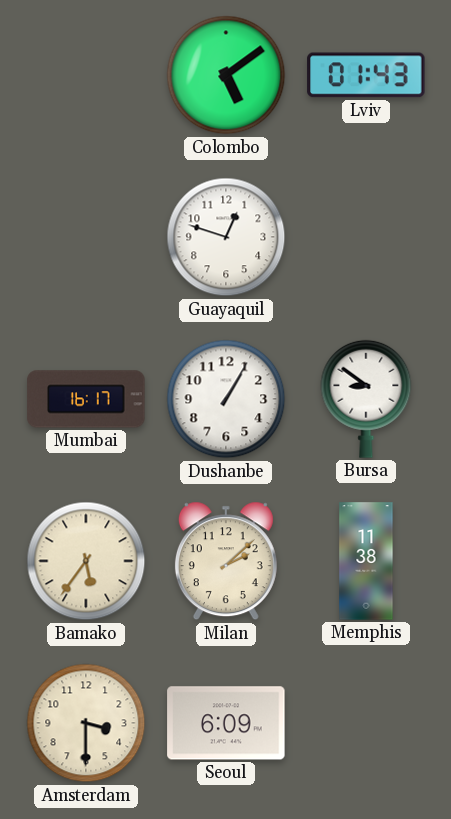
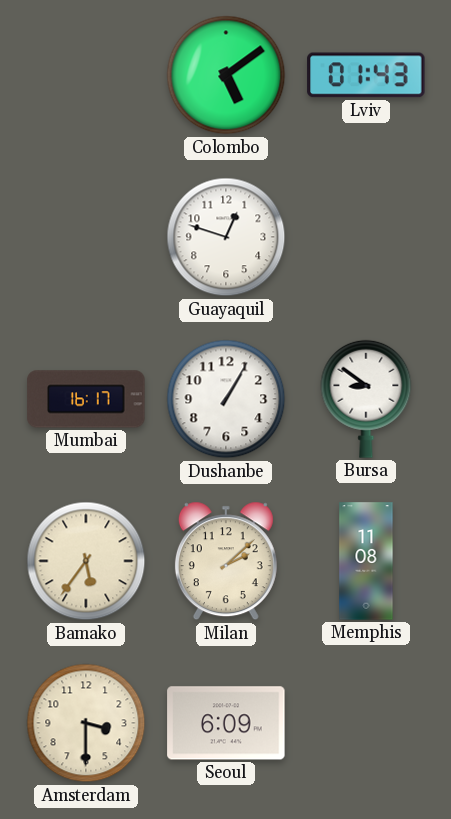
Memphis: 11:38 -> 11:08 (366, 561)
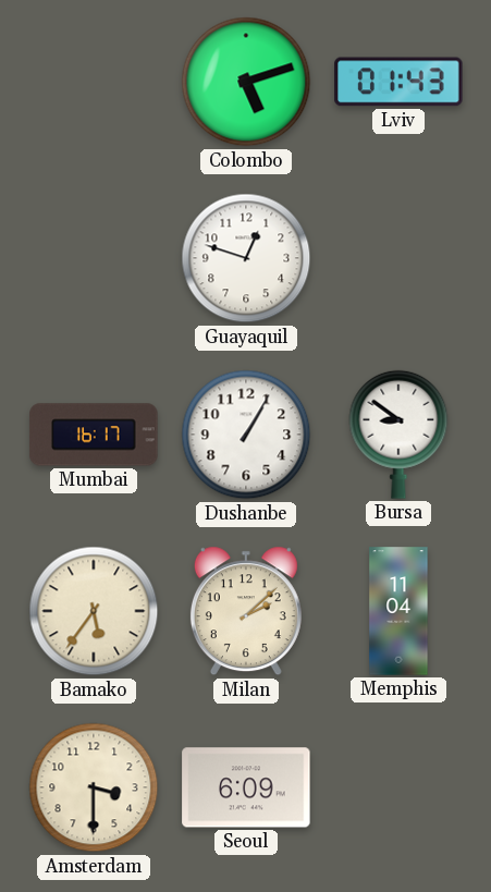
Colombo: 5:09 -> 5:12 (246, 82)
Memphis: 11:08 -> 11:04 (398, 611)
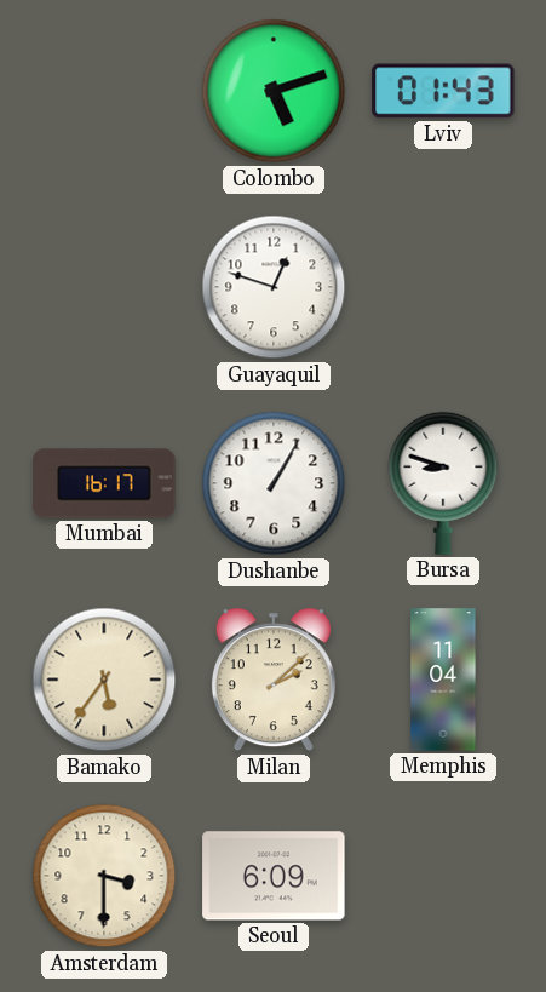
Bursa: 8:51 -> 8:48 (443, 483)
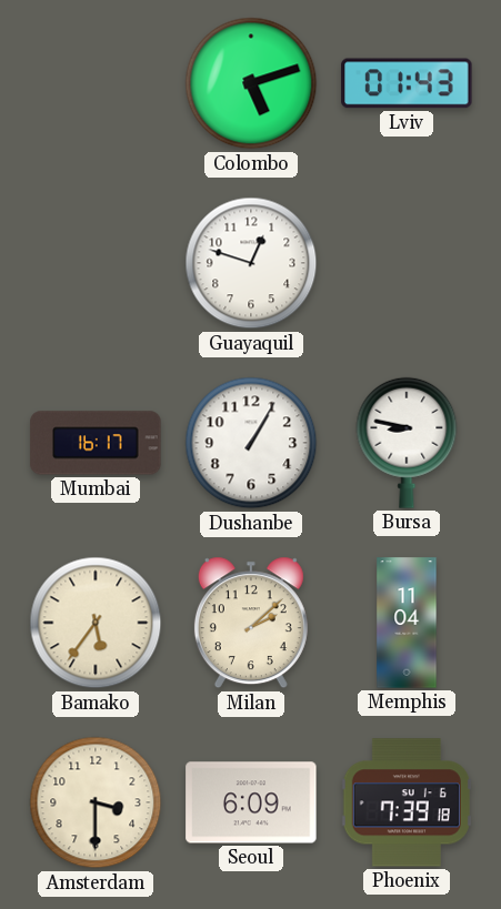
Bursa: 8:48 -> 8:47 (407, 443)
Phoenix: none -> 7:39 (407, 802)
